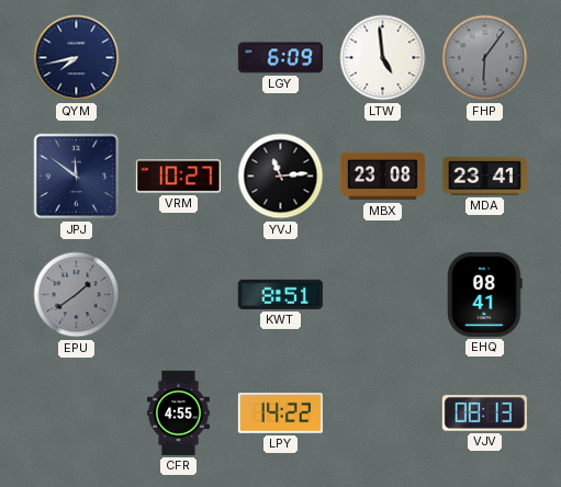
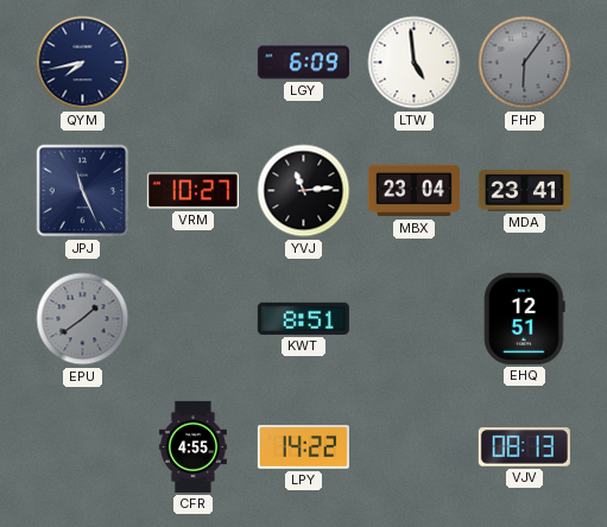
JPJ: 11:51 -> 11:26 (83, 191)
MBX: 23:08 -> 23:04 (413, 191)
EHQ: 08:41 -> 12:51 (525, 318)
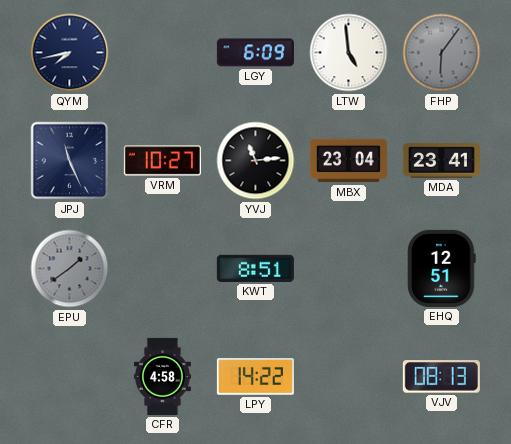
CFR: 4:55 -> 4:58 (162, 376)
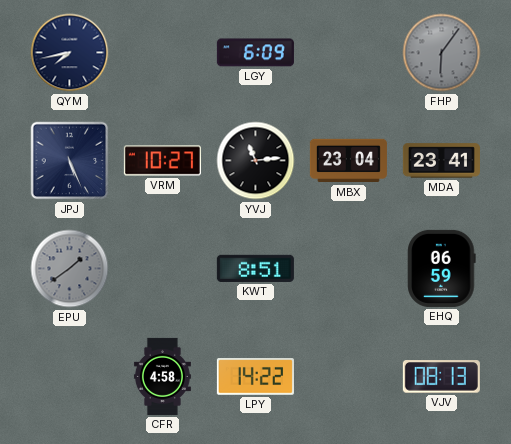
LTW: 4:59 -> none (349, 53)
JPJ: 11:26 -> 5:26 (70, 161)
EHQ: 12:51 -> 06:59 (442, 268)
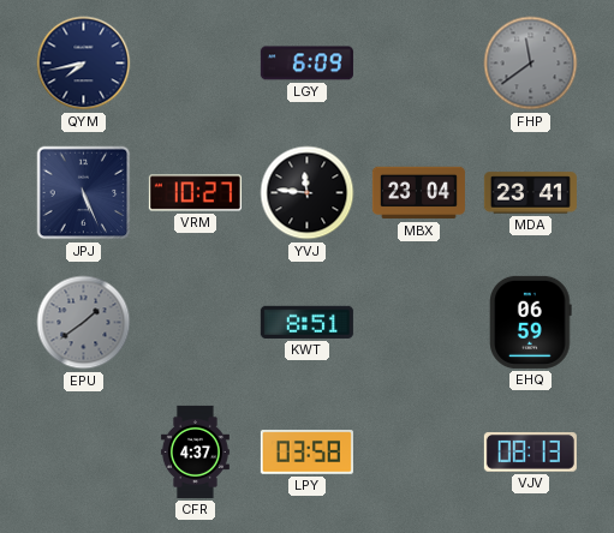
FHP: 6:06 -> 11:39 (531, 64)
YVJ: 11:14 -> 11:46 (308, 193)
CFR: 4:58 -> 4:37 (195, 451)
LPY: 14:22 -> 03:58 (306, 453)
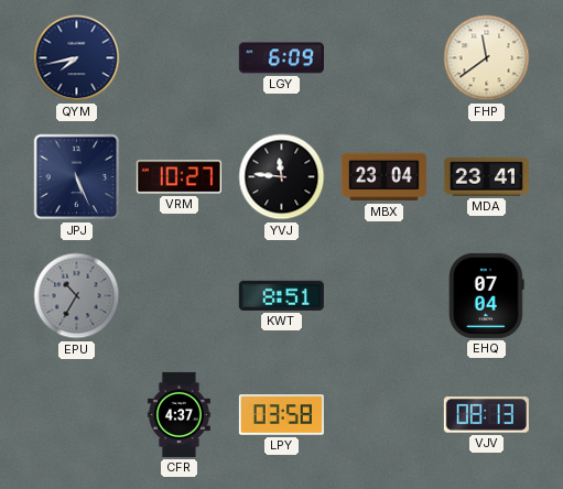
FHP dial: grey -> cream (487, 58)
EPU: 1:39 -> 10:35 (77, 296)
EHQ: 06:59 -> 07:04 (487, 295)
